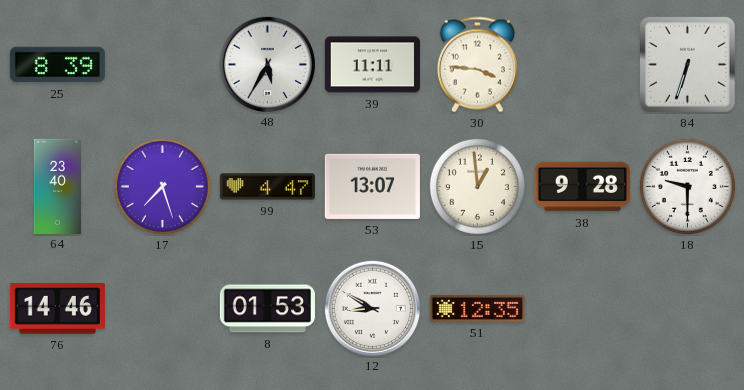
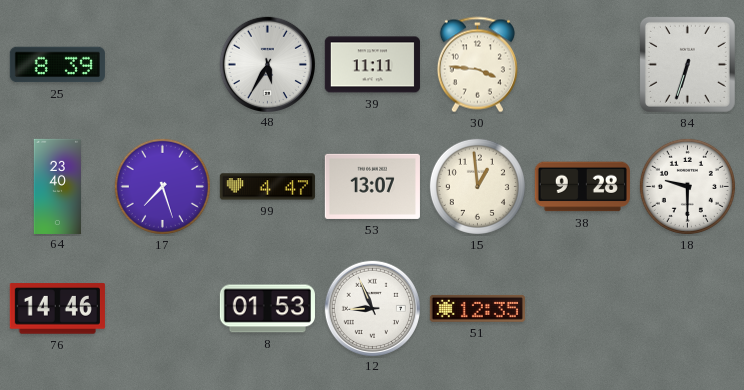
12: 8:50 -> 8:56 (372, 308)
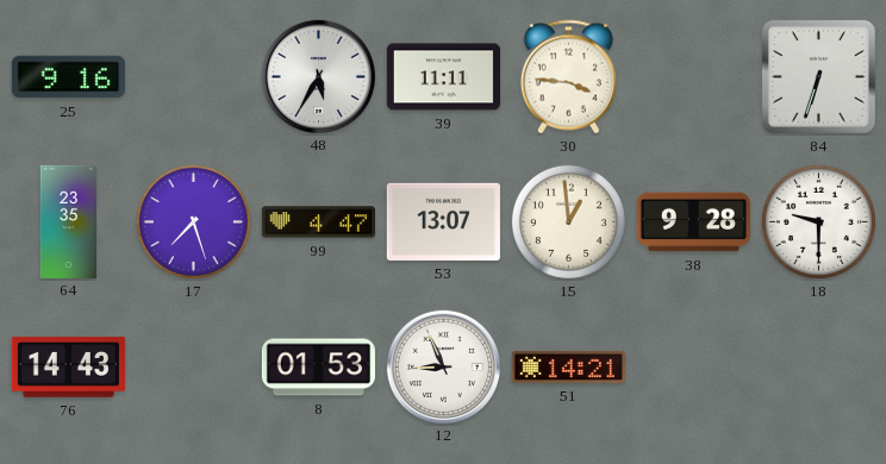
25: 8:39 -> 9:16 (68, 77)
64: 23:40 -> 23:35 (68, 221)
76: 14:46 -> 14:43 (68, 368)
51: 12:35 -> 14:21 (568, 366)
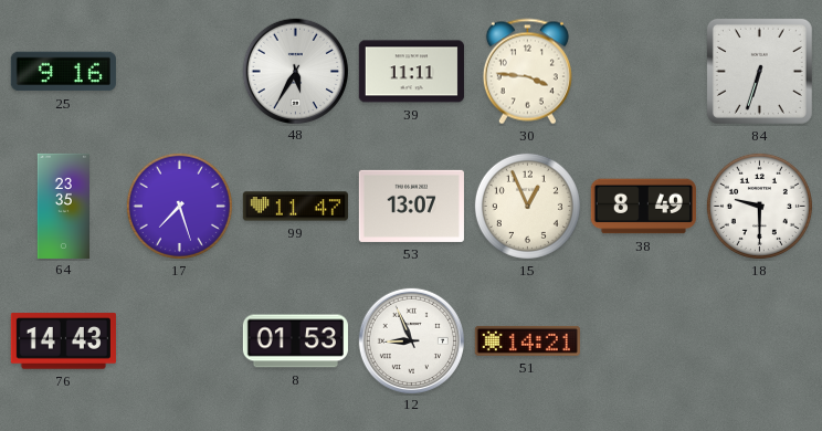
99: 4:47 -> 11:47 (295, 207)
15: 12:59 -> 12:56 (527, 206)
38: 9:28 -> 8:49 (643, 207)
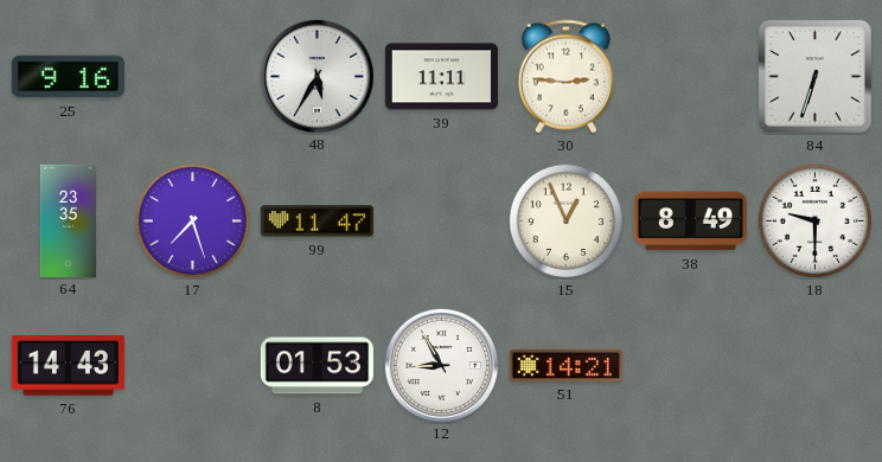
30: 3:46 -> 2:46 (565, 77)
53: 13:07 -> none (411, 206)
12: 8:56 -> 8:55 (441, 365)
